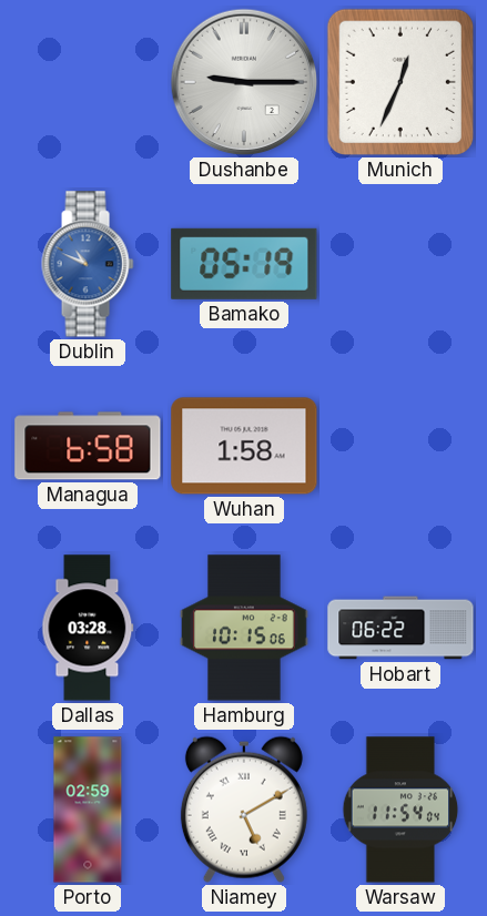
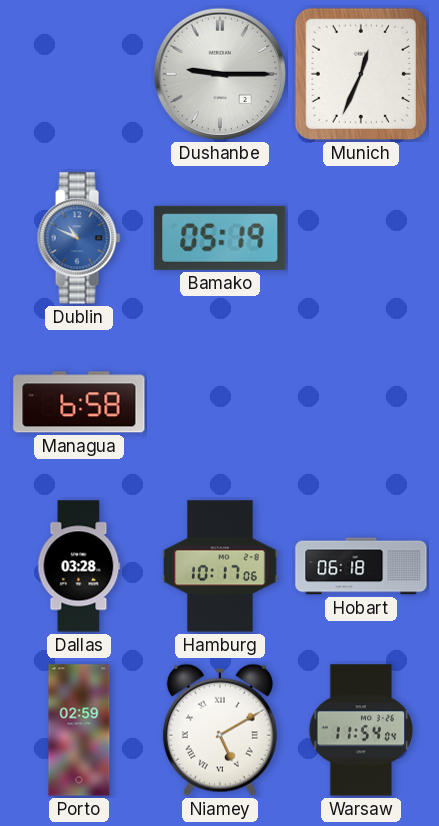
Wuhan: 1:58 -> none (244, 446)
Hamburg: 10:15 -> 10:17 (220, 566)
Hobart: 06:22 -> 06:18 (361, 566)
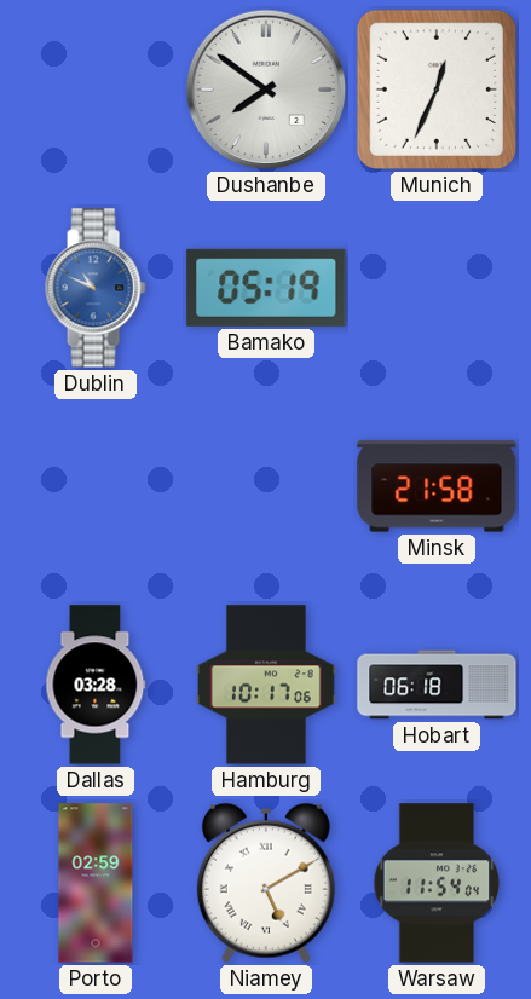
Dushanbe: 9:15 -> 7:51 (266, 89)
Managua: 6:58 -> none (79, 402)
Minsk: none -> 21:58 (437, 486)
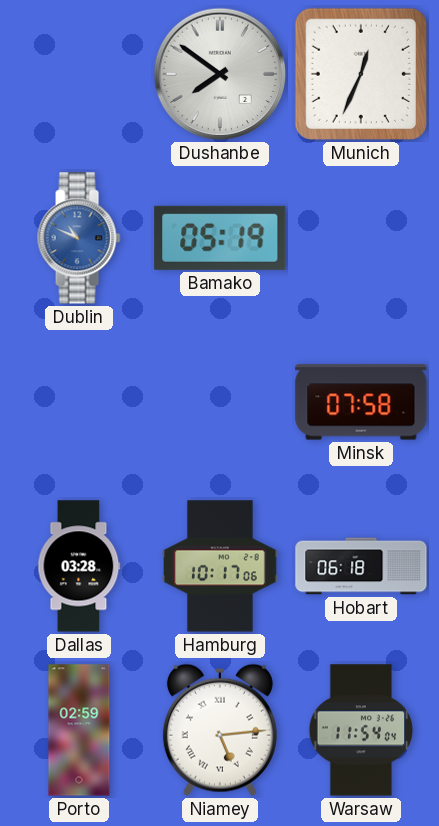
Minsk: 21:58 -> 07:58 (361, 402)
Niamey: 5:10 -> 5:14 (220, 730)
